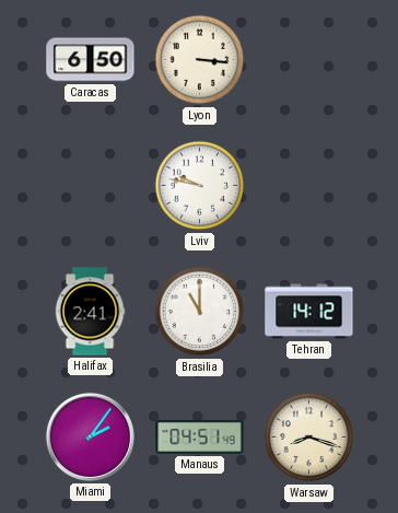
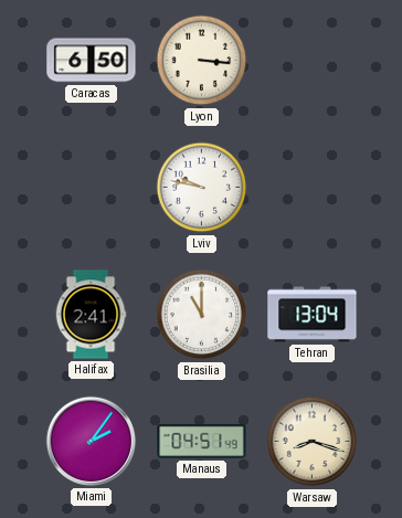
Tehran: 14:12 -> 13:04 (313, 315)
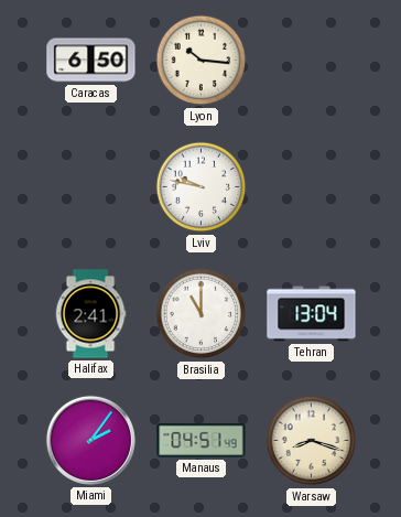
Lyon: 3:16 -> 10:16 (202, 61)
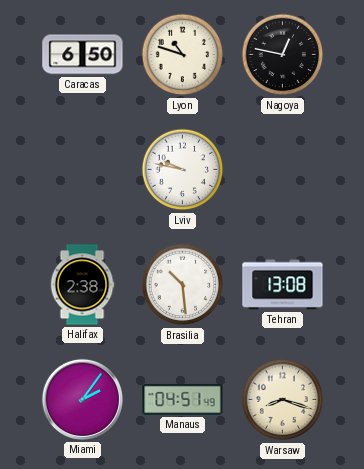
Lyon: 10:16 -> 10:48 (183, 55)
Nagoya: none -> 12:47 (283, 55)
Halifax: 2:41 -> 2:38 (82, 285)
Brasilia: 11:00 -> 10:29 (183, 285)
Tehran: 13:04 -> 13:08 (283, 285)
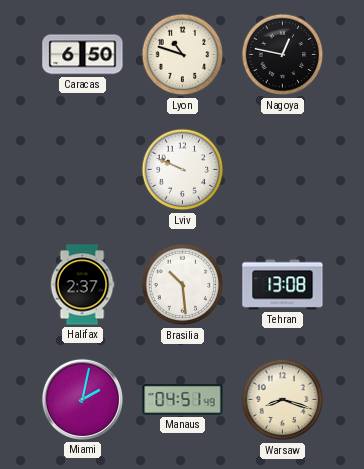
Lviv: 9:47 -> 9:49 (183, 170)
Halifax: 2:38 -> 2:37 (82, 285)
Miami: 2:06 -> 2:02 (82, 399)
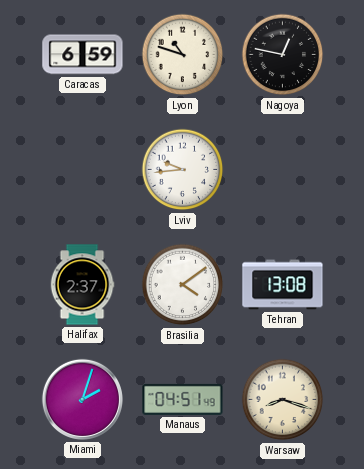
Caracas: 6:50 -> 6:59 (83, 55)
Lviv: 9:49 -> 9:44 (183, 170)
Brasilia: 10:29 -> 4:09 (183, 285)
Miami: 2:02 -> 2:03 (82, 399)
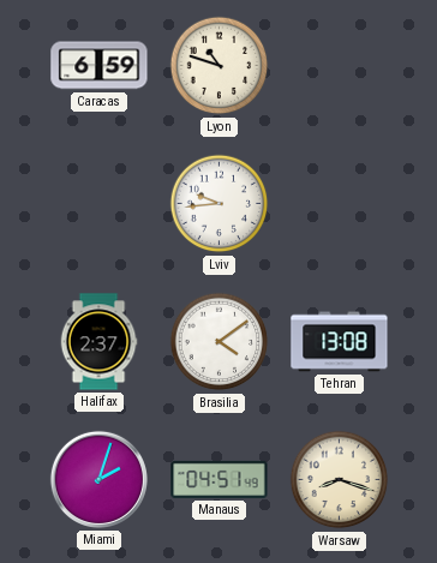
Nagoya: 12:47 -> none (283, 55)
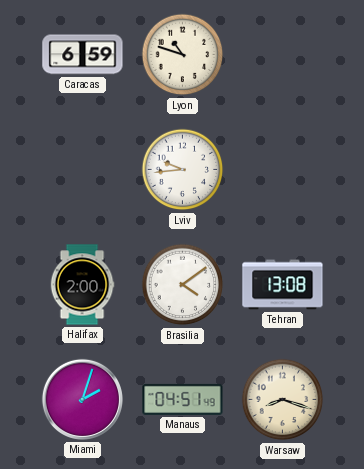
Halifax: 2:37 -> 2:00 (82, 285)
